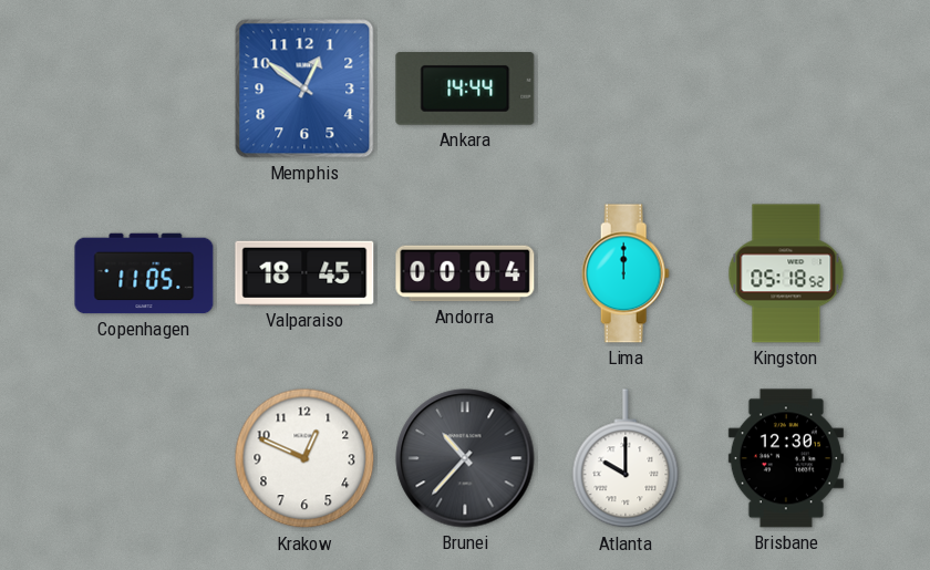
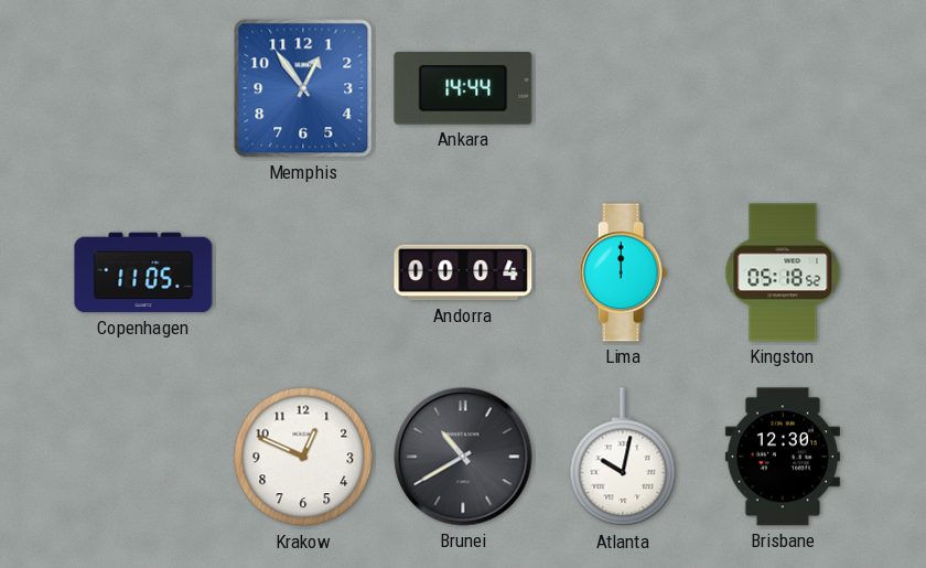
Memphis: 12:51 -> 12:54 (303, 88)
Valparaiso: 18:45 -> none (304, 273)
Brunei: 10:37 -> 10:40 (463, 457)
Atlanta: 10:00 -> 10:02 (623, 458)
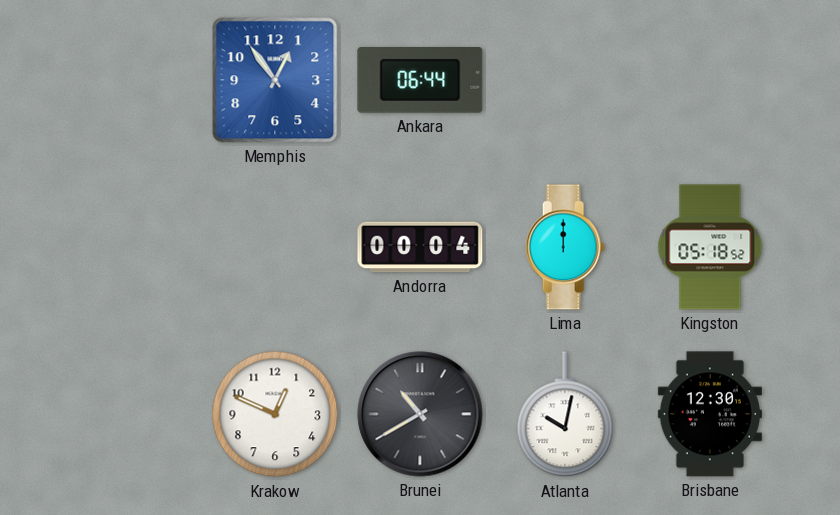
Ankara: 14:44 -> 06:44 (420, 81)
Copenhagen: 11:05 -> none (143, 272)
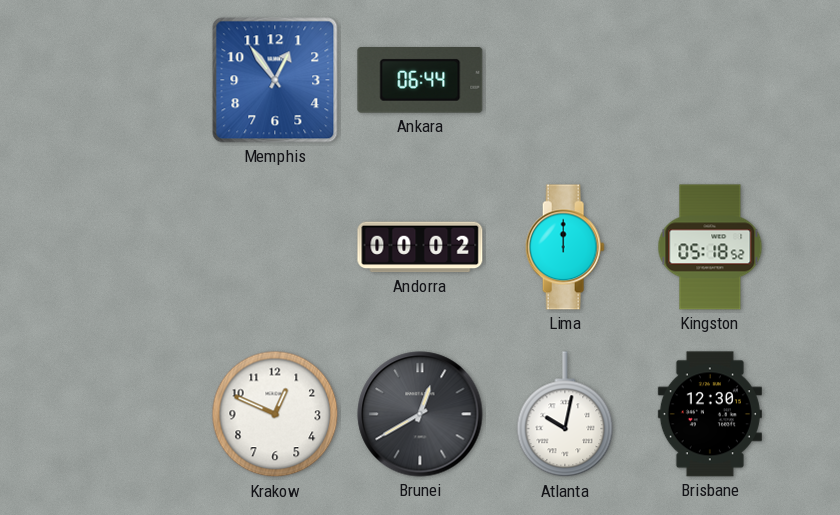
Andorra: 00:04 -> 00:02 (420, 247)
Brunei: 10:40 -> 12:40 (420, 414)
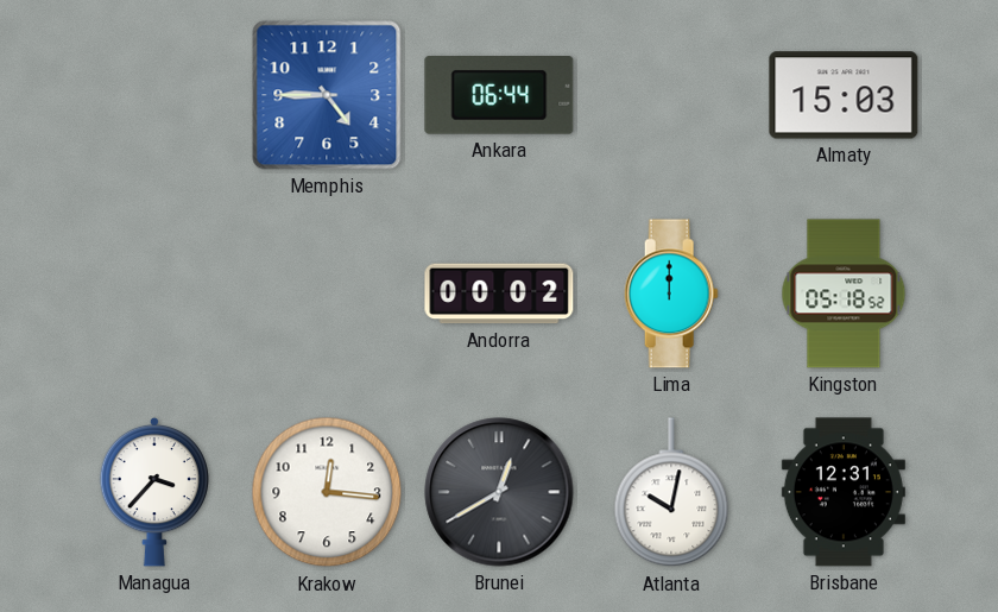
Memphis: 12:54 -> 4:45 (327, 95)
Almaty: none -> 15:03 (844, 95)
Managua: none -> 3:37 (154, 492)
Krakow: 12:49 -> 12:16 (327, 492)
Brisbane: 12:30 -> 12:31 (844, 492)
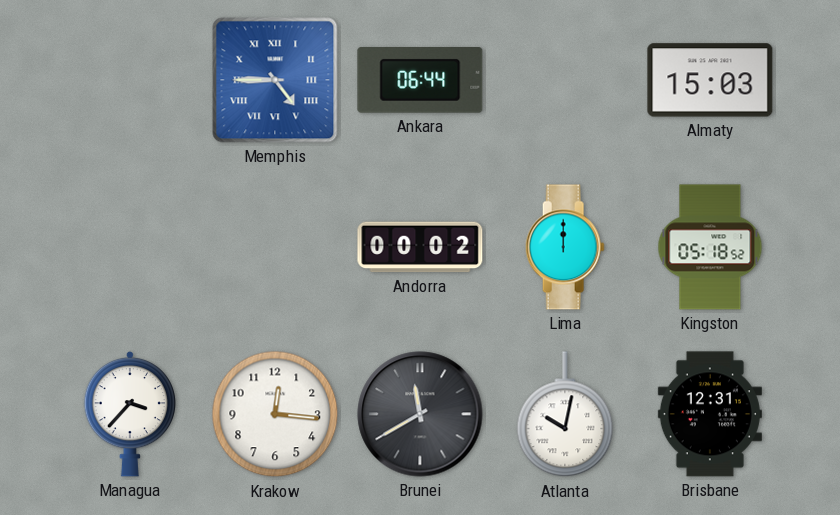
Memphis numerals: Arabic -> Roman (275, 80)
Brunei: 12:40 -> 11:40 (420, 414)
